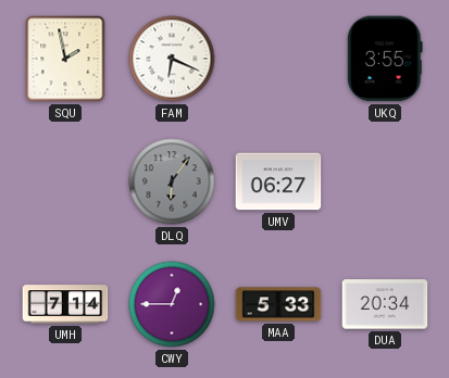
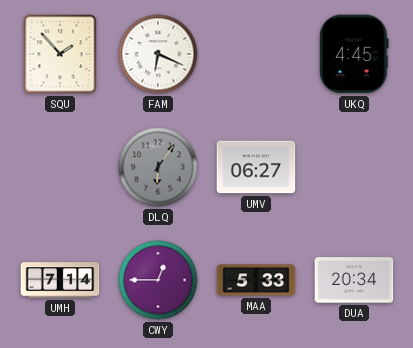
SQU: 1:58 -> 1:53 (60, 54)
UKQ: 3:55 -> 4:45 (355, 54)
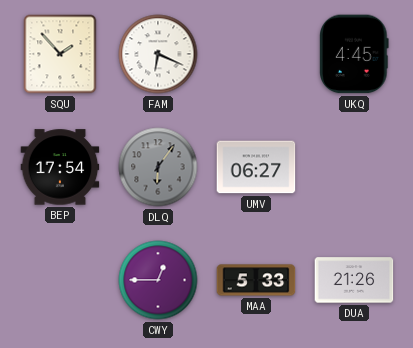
BEP: none -> 17:54 (60, 167)
UMH: 7:14 -> none (60, 280)
DUA: 20:34 -> 21:26 (354, 280)
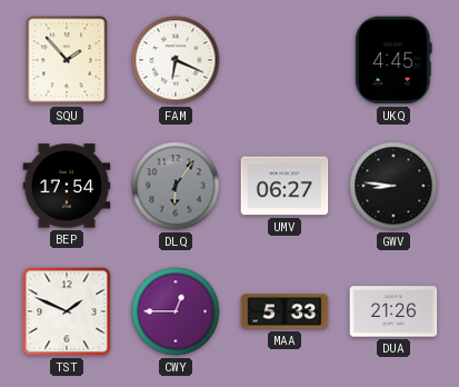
GWV: none -> 8:46 (393, 186)
TST: none -> 1:49 (67, 311)
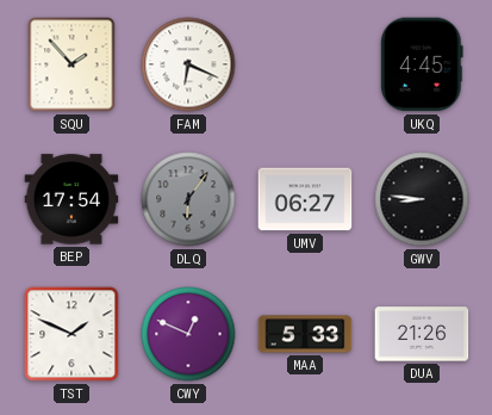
CWY: 12:45 -> 12:49 (188, 334)
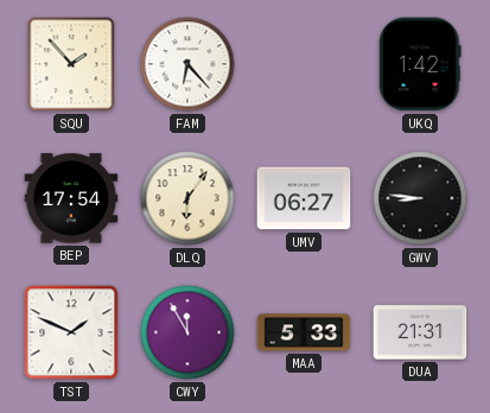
FAM: 6:19 -> 6:23 (187, 64)
UKQ: 4:45 -> 1:42 (421, 64)
DLQ dial: grey -> cream (187, 198)
CWY: 12:49 -> 11:55 (187, 332)
DUA: 21:26 -> 21:31 (420, 332)
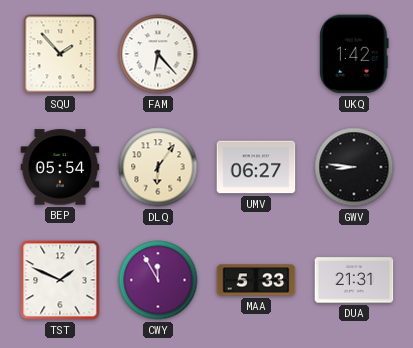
BEP: 17:54 -> 05:54 (60, 167)
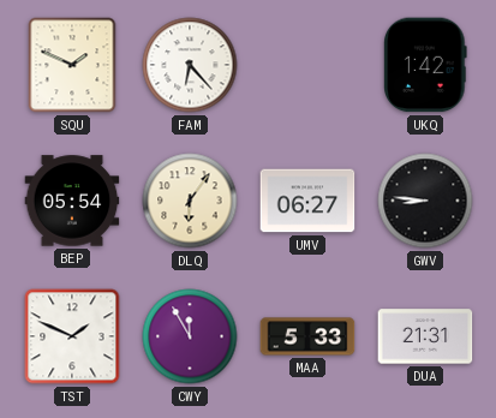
SQU: 1:53 -> 1:49 (72, 65)
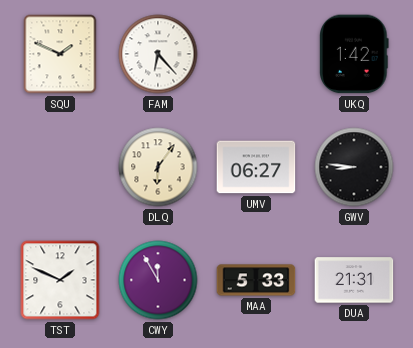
BEP: 05:54 -> none (72, 201)
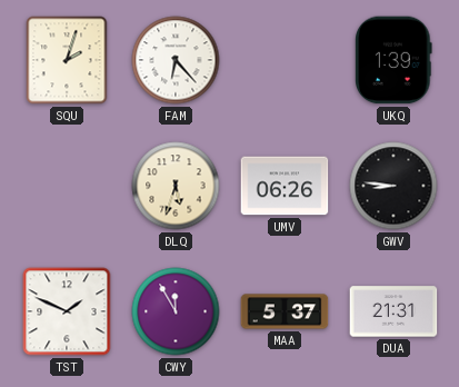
SQU: 1:49 -> 2:03 (67, 60)
UKQ: 1:42 -> 1:39 (395, 60)
DLQ: 6:06 -> 5:33 (176, 186)
UMV: 06:27 -> 06:26 (285, 186)
MAA: 5:33 -> 5:37 (285, 311)
